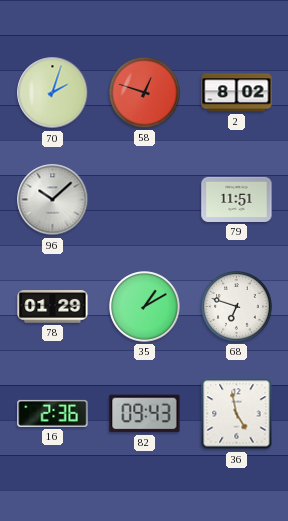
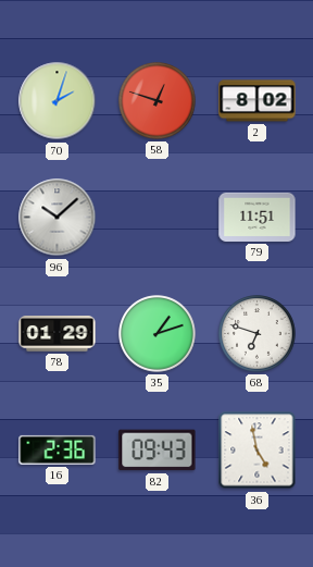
35: 1:10 -> 1:12 (158, 334)
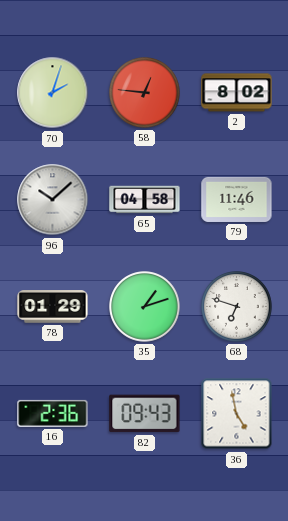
58: 12:48 -> 12:46 (145, 93)
65: none -> 04:58 (145, 200)
79: 11:51 -> 11:46 (237, 199)
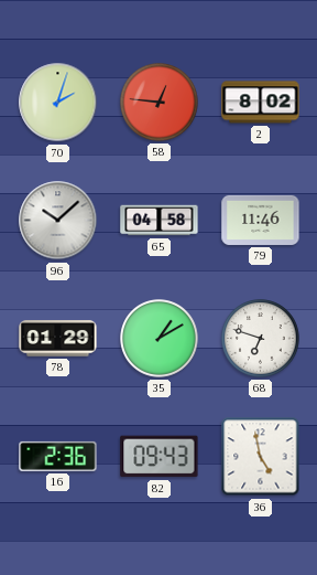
35: 1:12 -> 1:10 (160, 339)
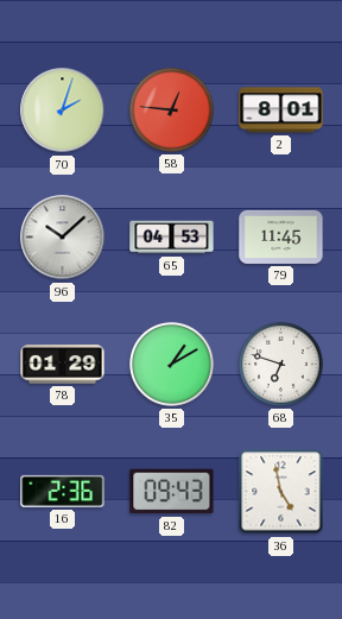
2: 8:02 -> 8:01 (281, 110)
65: 04:58 -> 04:53 (172, 238)
79: 11:46 -> 11:45 (281, 236)
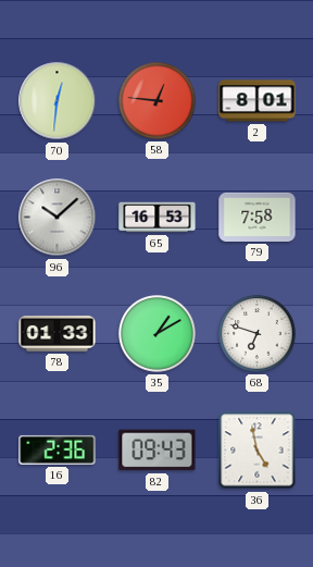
70: 2:03 -> 12:31 (58, 101)
65: 04:53 -> 16:53 (158, 218)
79: 11:45 -> 7:58 (258, 217)
78: 01:29 -> 01:33 (58, 334)
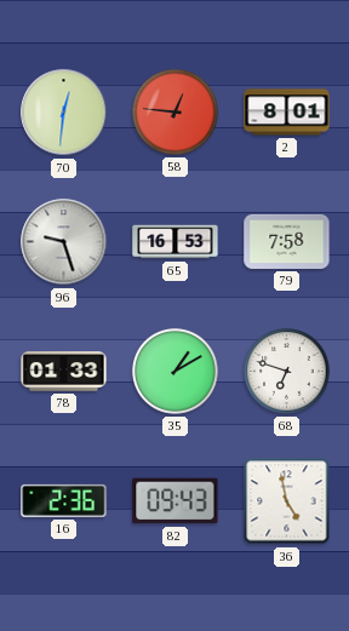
96: 10:08 -> 9:27 (64, 242)
